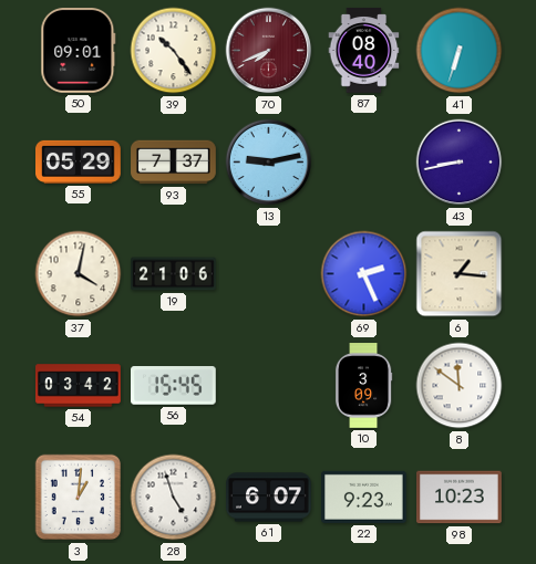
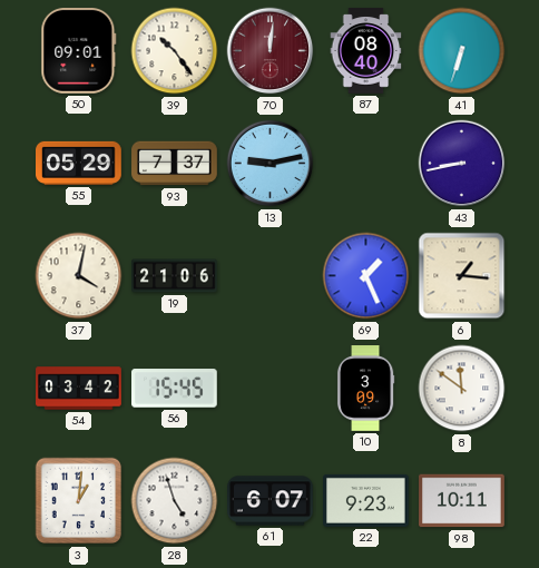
70: 7:41 -> 12:01 (271, 51)
69: 2:26 -> 1:26 (366, 276)
98: 10:23 -> 10:11 (462, 501)
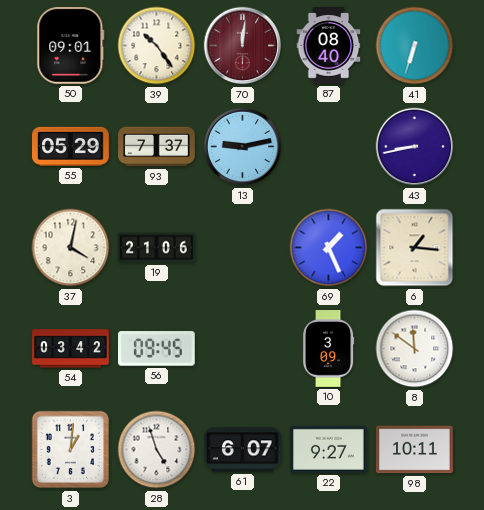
56: 15:45 -> 09:45 (157, 349)
22: 9:23 -> 9:27 (329, 449)
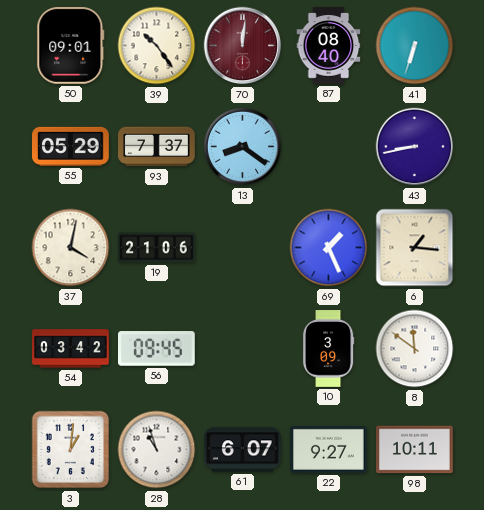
13: 9:13 -> 8:21 (243, 147)
28: 4:57 -> 10:57 (157, 450)
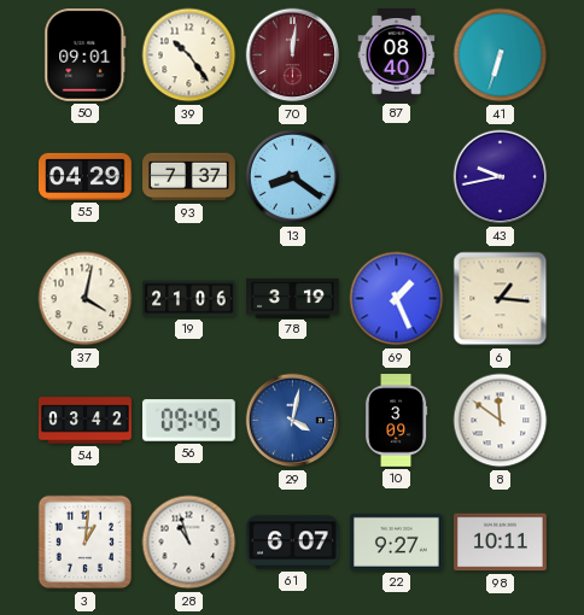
55: 05:29 -> 04:29 (86, 176)
43: 8:43 -> 9:43 (501, 177)
78: none -> 3:19 (293, 298)
29: none -> 4:02 (293, 421)
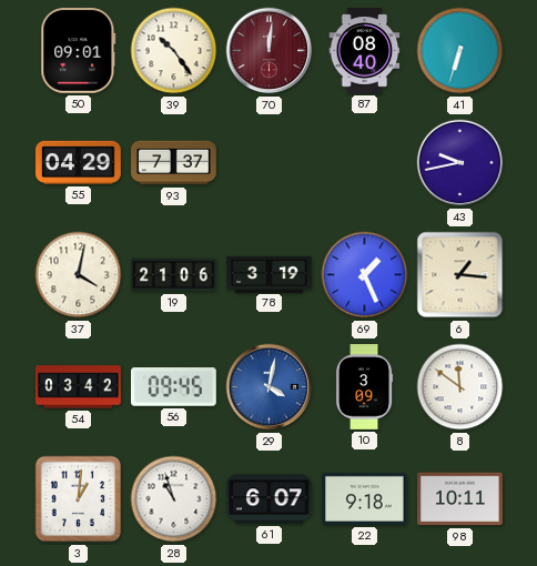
13: 8:21 -> none (293, 177)
22: 9:27 -> 9:18 (365, 498)
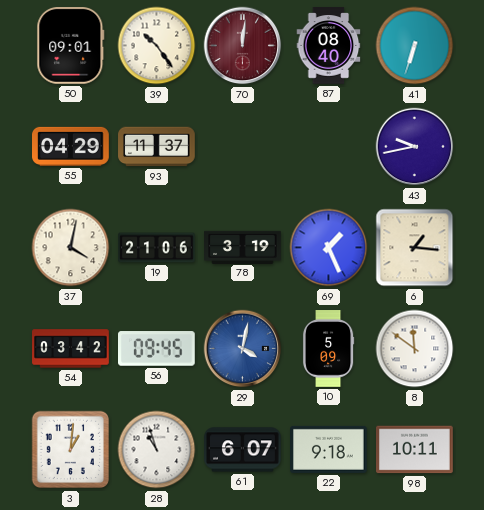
93: 7:37 -> 11:37 (157, 147)
10: 3:09 -> 5:09 (328, 349)
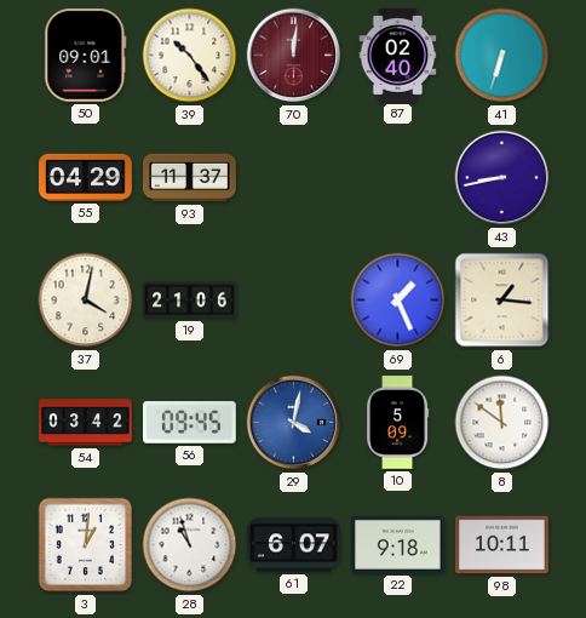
87: 08:40 -> 02:40 (398, 56)
43: 9:43 -> 8:43 (502, 178)
78: 3:19 -> none (243, 247)
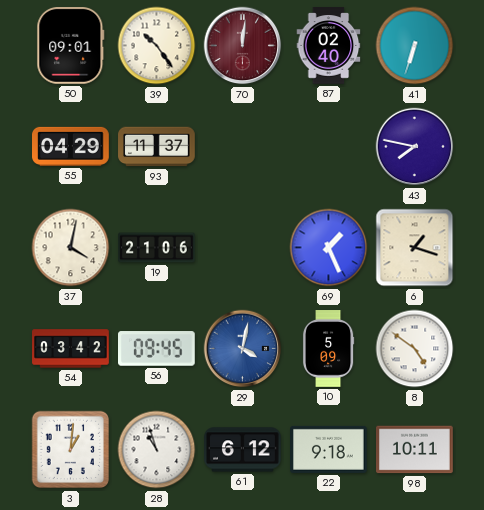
43: 8:43 -> 7:47 (415, 147)
6: 1:16 -> 1:18 (415, 248)
8: 11:51 -> 4:51 (415, 349)
61: 6:07 -> 6:12 (243, 450)
